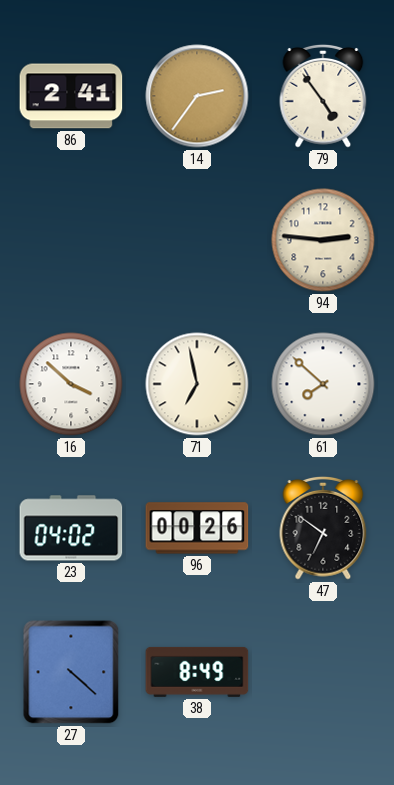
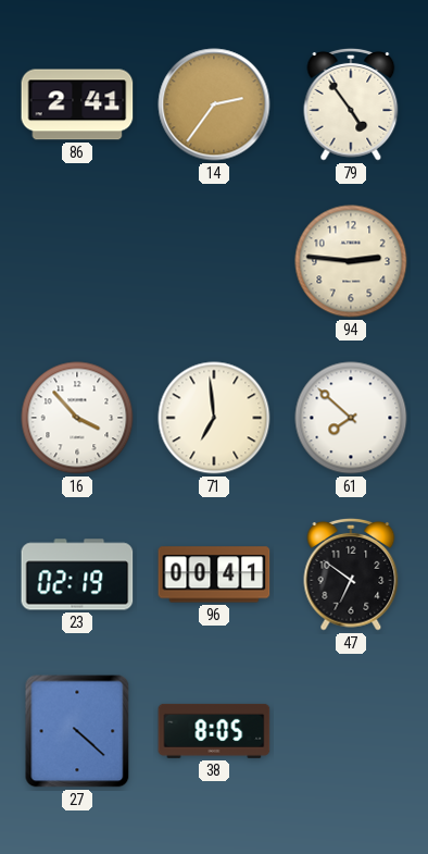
16: 3:52 -> 3:53 (77, 418)
71: 6:58 -> 6:59 (214, 418)
23: 04:02 -> 02:19 (77, 574)
96: 00:26 -> 00:41 (214, 574)
38: 8:49 -> 8:05 (214, 731)
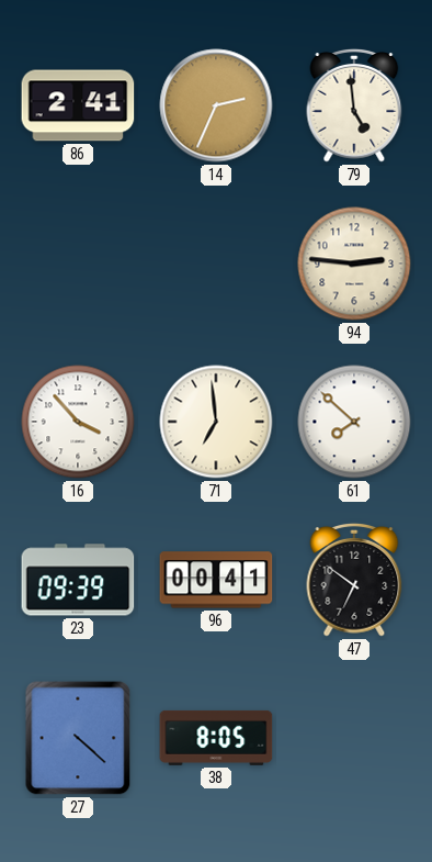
14: 2:36 -> 2:34 (216, 105)
79: 4:54 -> 4:59 (354, 105)
23: 02:19 -> 09:39 (78, 580)
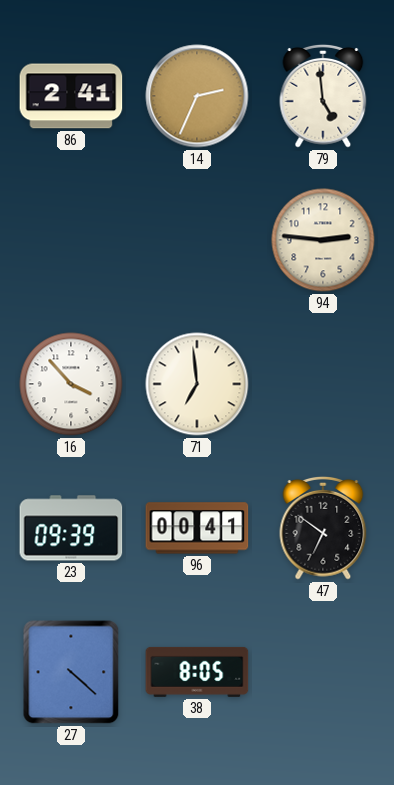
61: 7:52 -> none (354, 422)
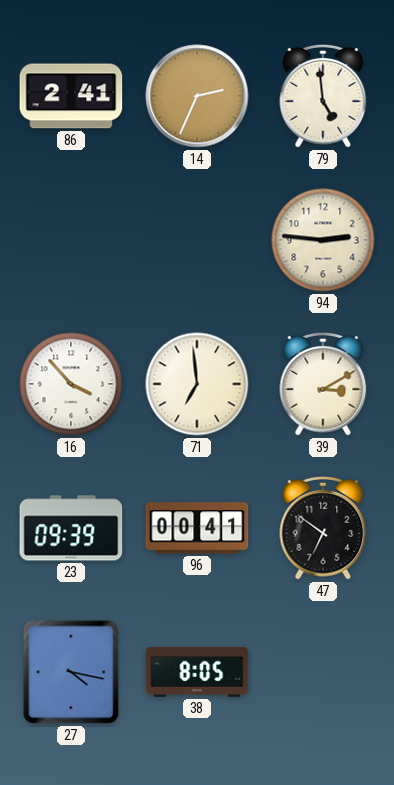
39: none -> 3:10 (323, 384)
27: 4:22 -> 4:17 (71, 672)
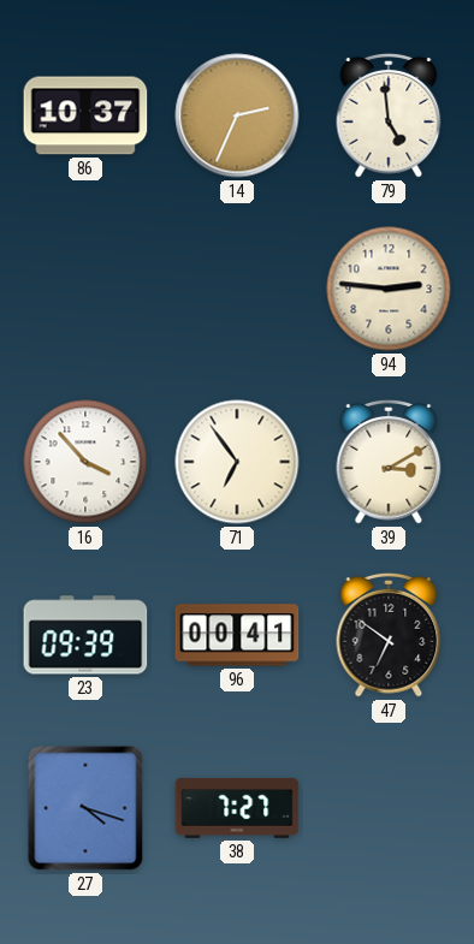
86: 2:41 -> 10:37 (85, 115)
71: 6:59 -> 6:54 (237, 462)
27: 4:17 -> 4:18 (85, 808)
38: 8:05 -> 7:27 (237, 808)
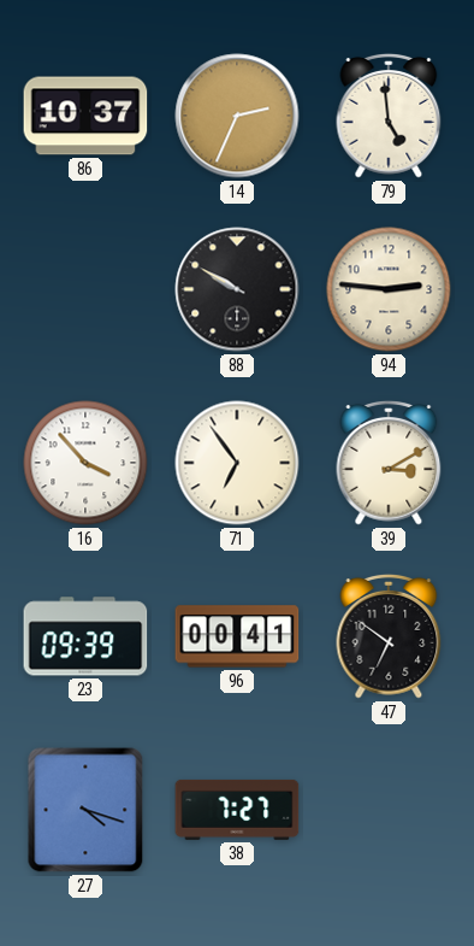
88: none -> 9:50 (237, 289)
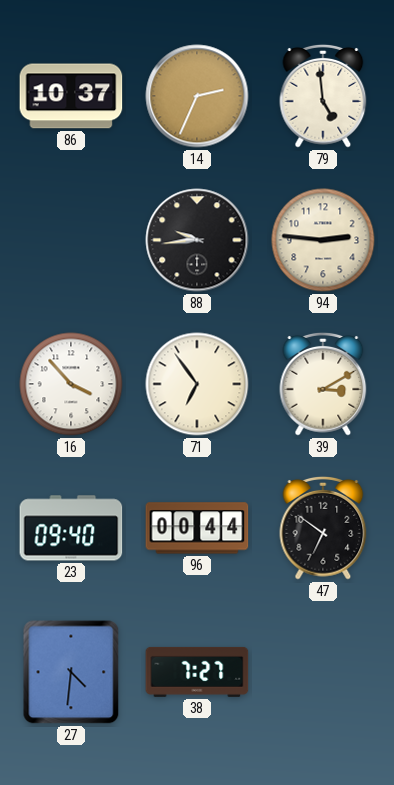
88: 9:50 -> 9:44 (197, 240)
23: 09:39 -> 09:40 (71, 528)
96: 00:41 -> 00:44 (197, 528)
27: 4:18 -> 4:31 (71, 672)
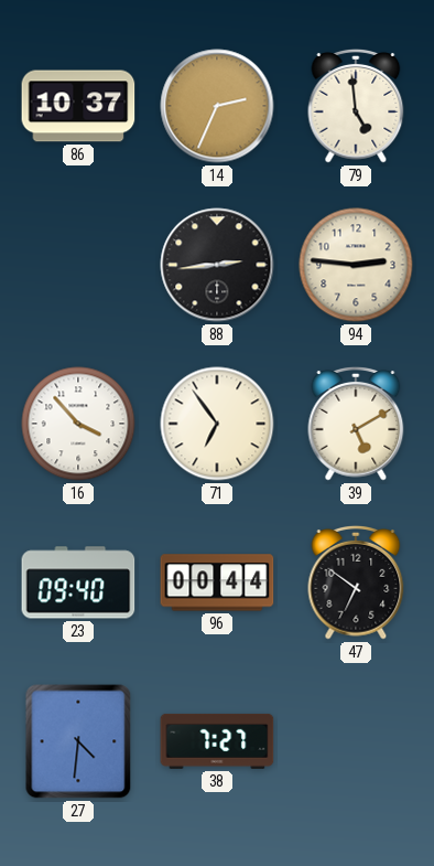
88: 9:44 -> 2:44 (217, 265)
39: 3:10 -> 5:10 (356, 424)
